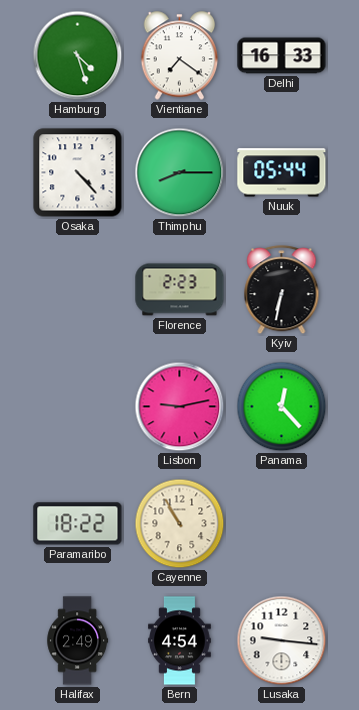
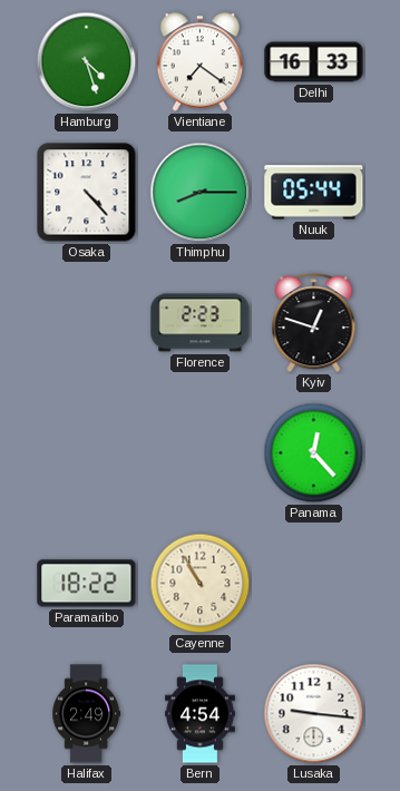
Kyiv: 6:32 -> 12:48 (314, 323)
Lisbon: 9:13 -> none (180, 407)
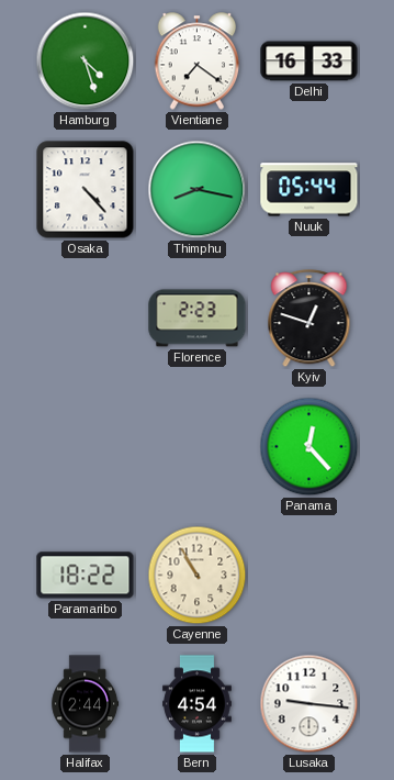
Thimphu: 8:15 -> 8:17 (198, 190)
Halifax: 2:49 -> 2:44 (86, 704)
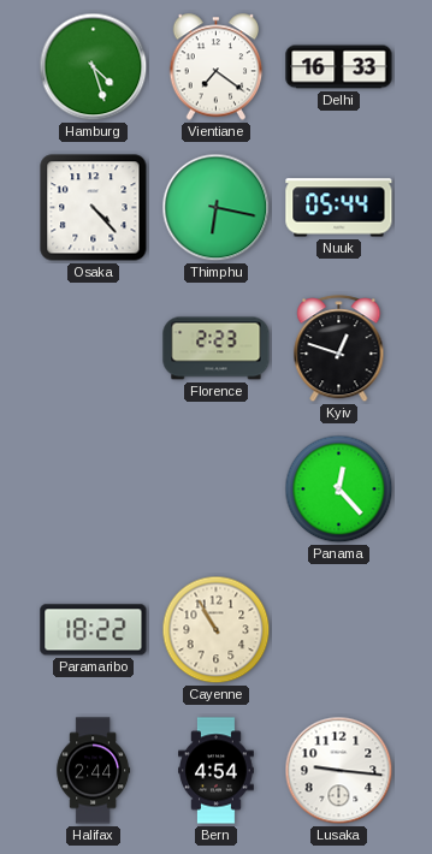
Thimphu: 8:17 -> 6:17 (217, 208)
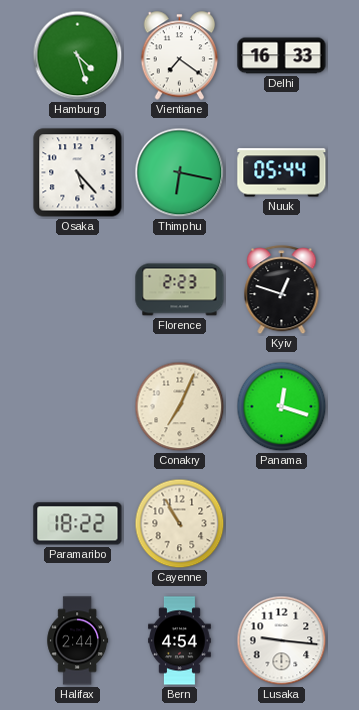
Osaka: 4:23 -> 5:23 (78, 173)
Conakry: none -> 7:04 (180, 407)
Panama: 12:23 -> 12:18 (282, 407)
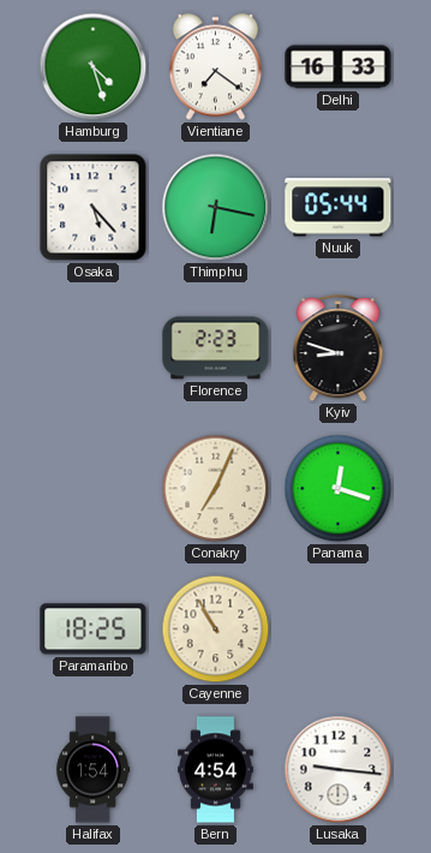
Kyiv: 12:48 -> 8:48 (339, 348)
Paramaribo: 18:22 -> 18:25 (94, 630)
Halifax: 2:44 -> 1:54 (94, 770)
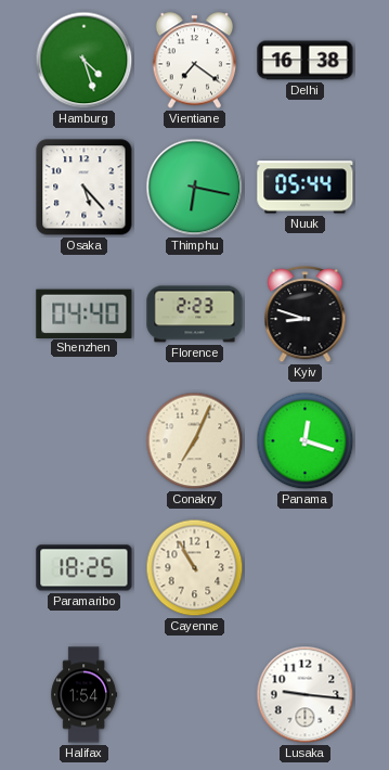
Delhi: 16:33 -> 16:38 (306, 61)
Shenzhen: none -> 04:40 (85, 313)
Bern: 4:54 -> none (216, 770)
